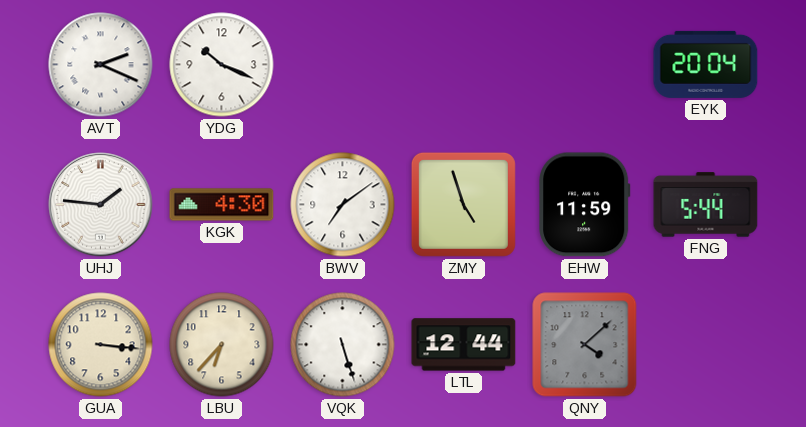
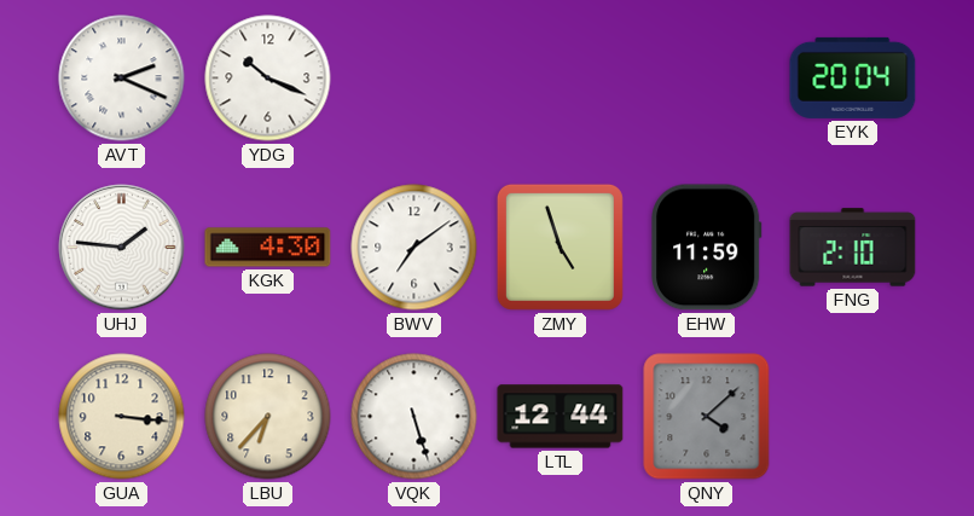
FNG: 5:44 -> 2:10 (853, 248)
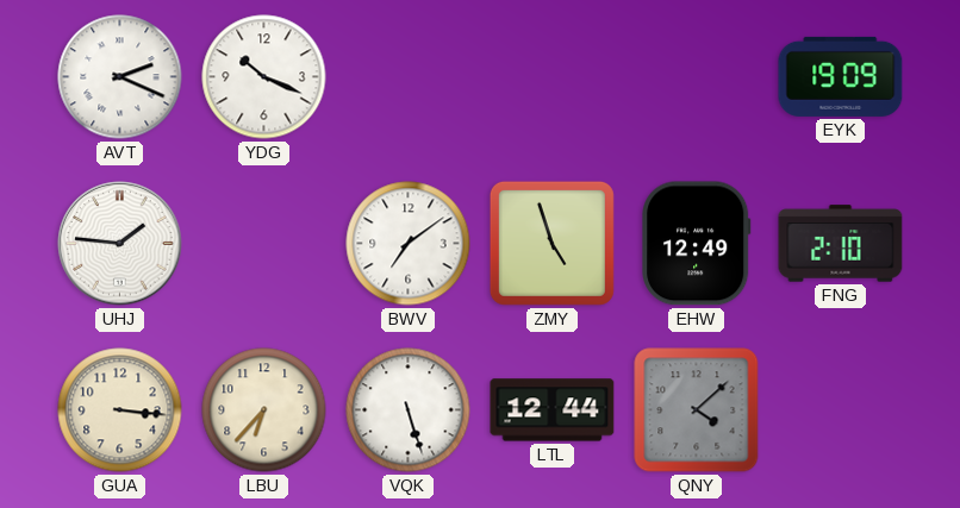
EYK: 20:04 -> 19:09 (841, 76)
KGK: 4:30 -> none (268, 248)
EHW: 11:59 -> 12:49 (697, 244)
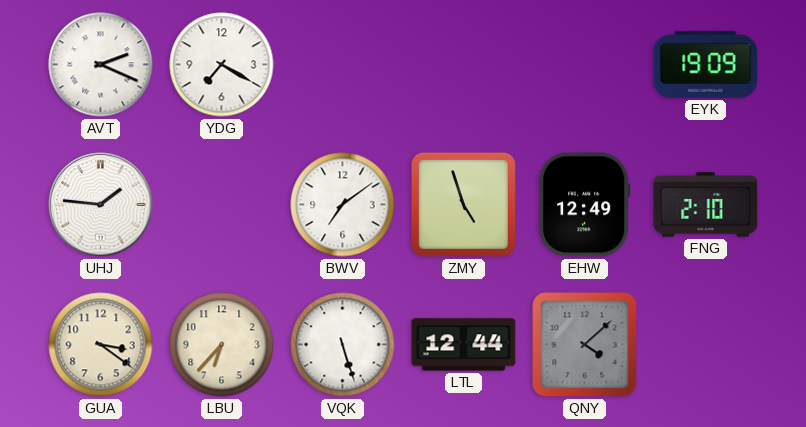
YDG: 10:19 -> 7:20 (222, 65)
GUA: 3:16 -> 3:21 (101, 345)
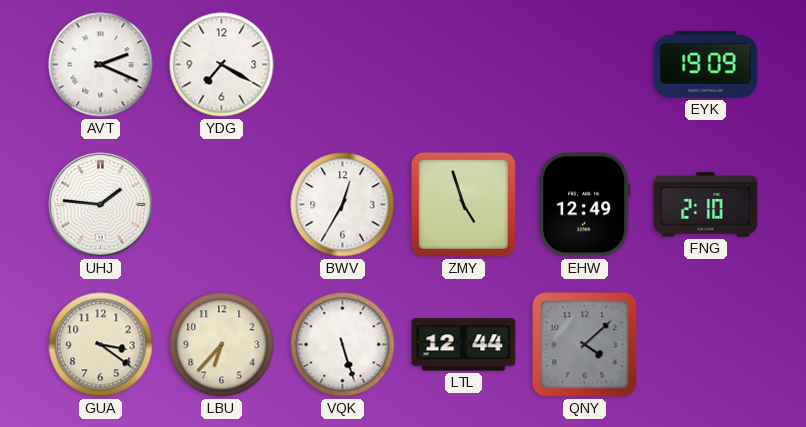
BWV: 7:09 -> 12:35 (343, 205)
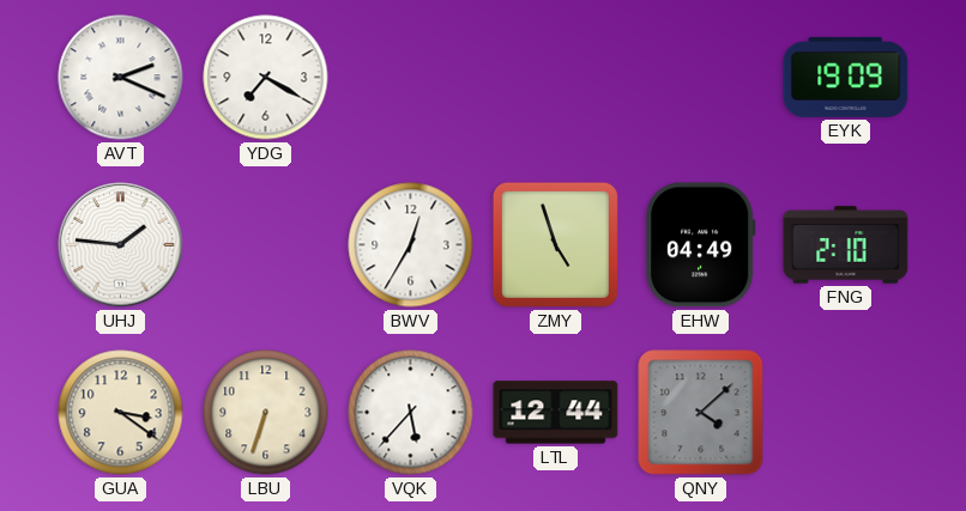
EHW: 12:49 -> 04:49 (701, 245)
LBU: 6:37 -> 6:33 (266, 413)
VQK: 5:27 -> 5:37 (411, 413)
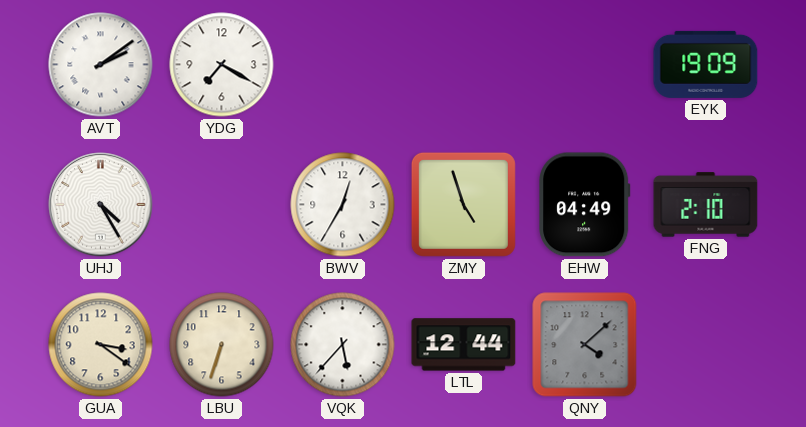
AVT: 2:19 -> 2:09 (101, 65)
UHJ: 1:46 -> 4:25 (101, 205)
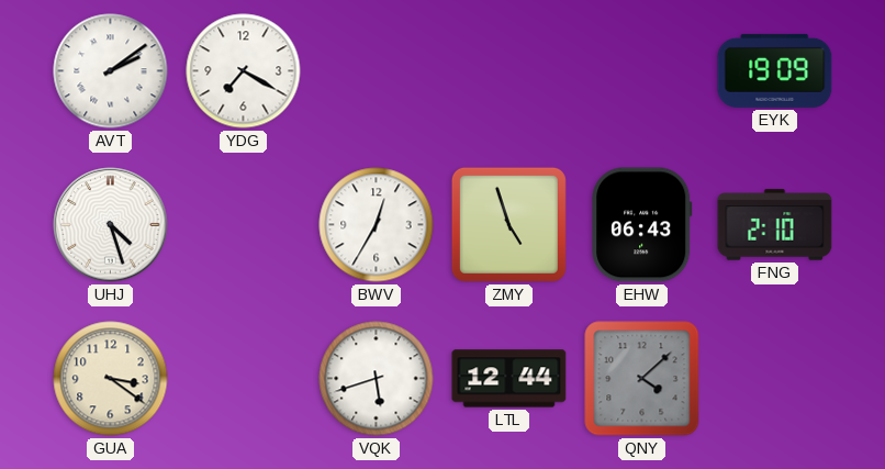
UHJ: 4:25 -> 4:27 (111, 225)
EHW: 04:49 -> 06:43 (642, 225)
LBU: 6:33 -> none (222, 345)
VQK: 5:37 -> 5:42 (377, 379)
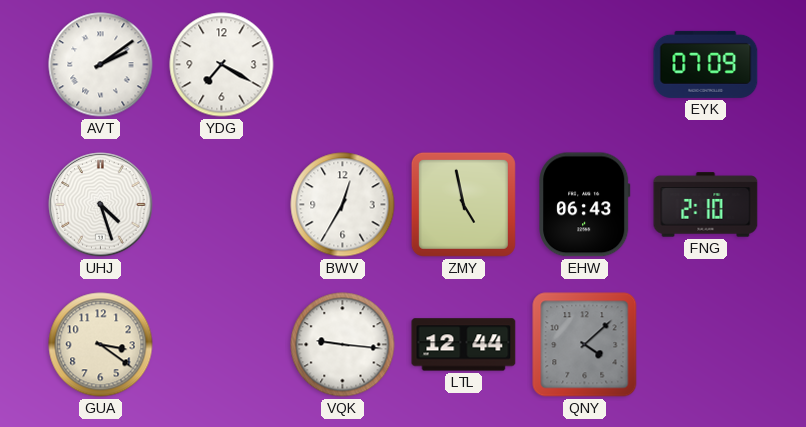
EYK: 19:09 -> 07:09 (706, 64)
ZMY: 4:57 -> 4:58 (463, 204)
VQK: 5:42 -> 9:16 (343, 345)
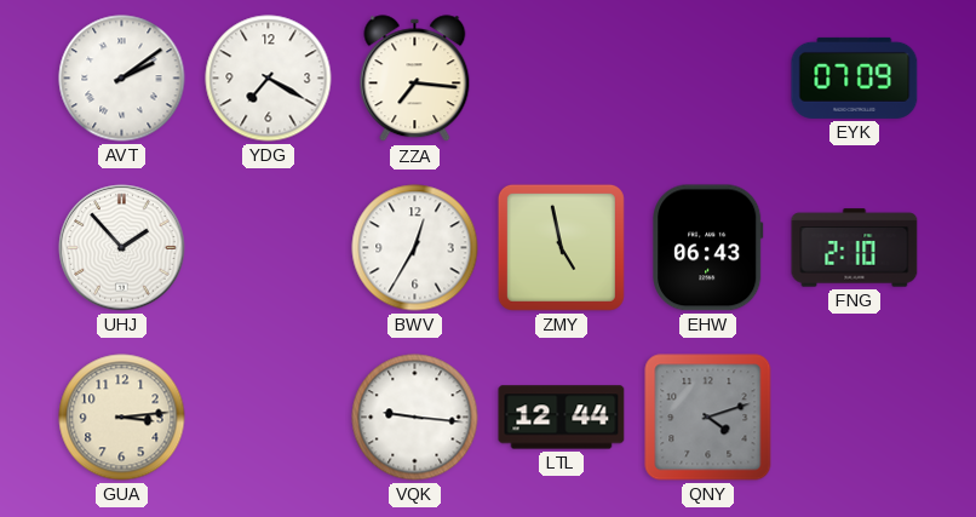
ZZA: none -> 7:16 (415, 79)
UHJ: 4:27 -> 1:53 (122, 248)
GUA: 3:21 -> 3:14 (122, 418)
QNY: 4:08 -> 4:12 (708, 418)
